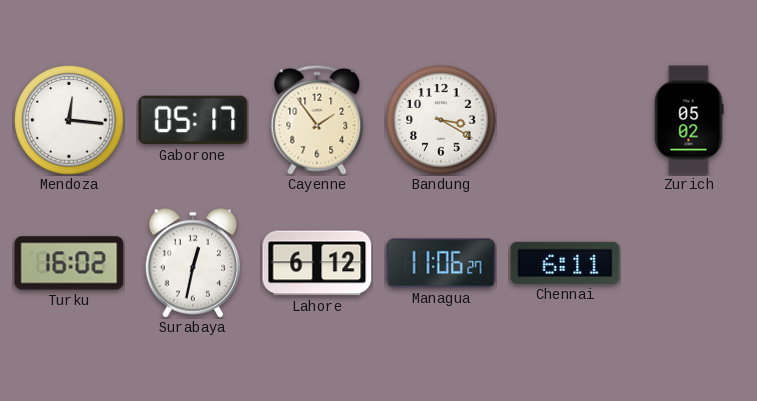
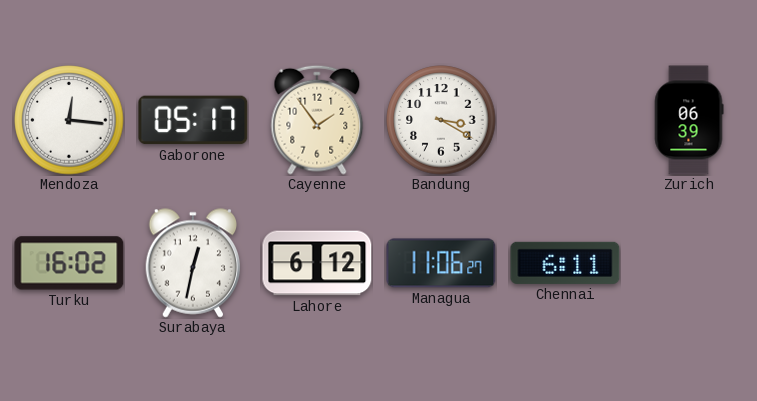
Zurich: 05:02 -> 06:39 (689, 120)
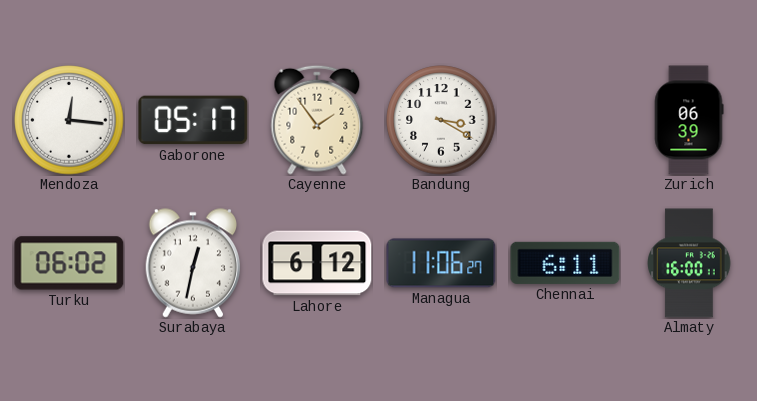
Turku: 16:02 -> 06:02 (69, 263)
Almaty: none -> 16:00 (689, 263)
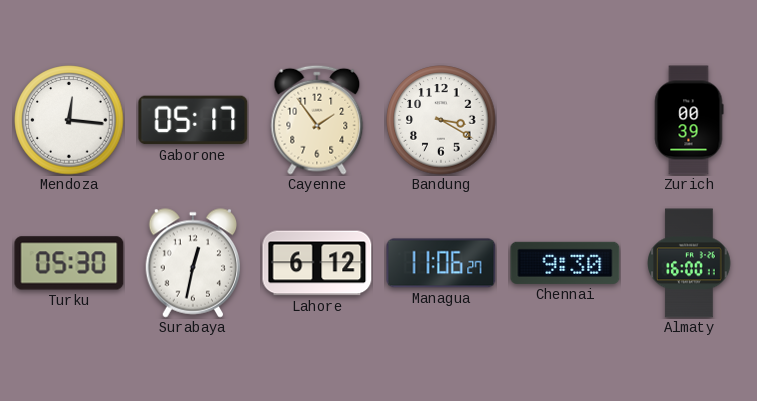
Zurich: 06:39 -> 00:39 (689, 120)
Turku: 06:02 -> 05:30 (69, 263)
Chennai: 6:11 -> 9:30 (565, 263)
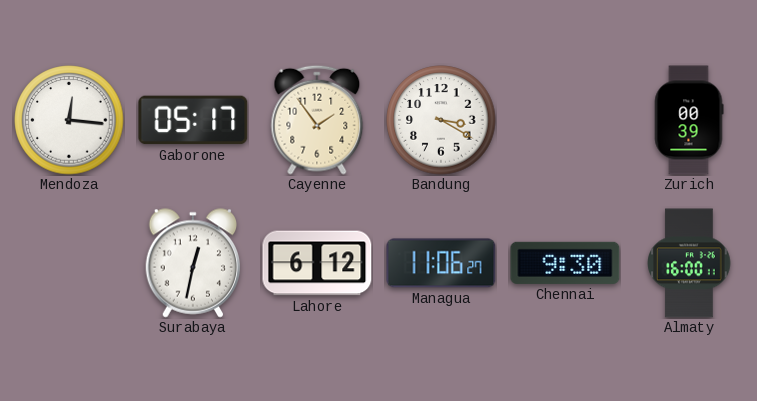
Turku: 05:30 -> none (69, 263)
